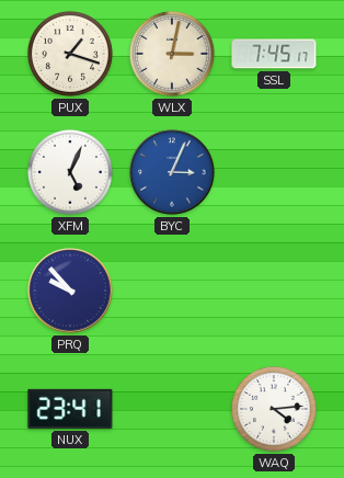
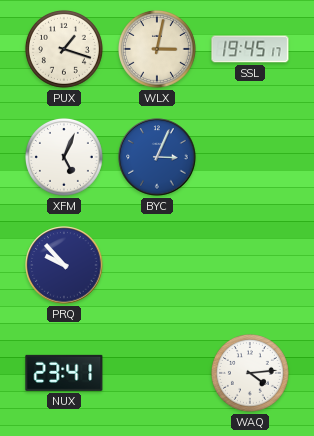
SSL: 7:45 -> 19:45 (250, 49)
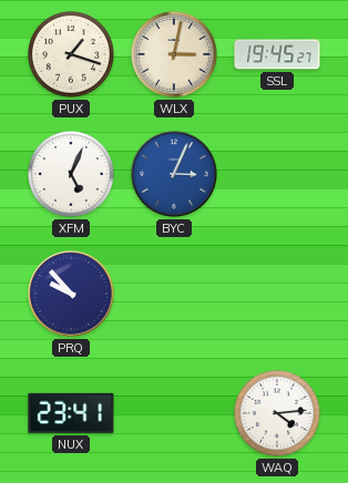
SSL: 19:45:17 -> 19:45:27 (277, 54)
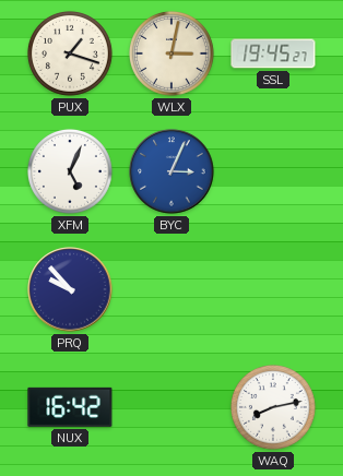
NUX: 23:41 -> 16:42 (70, 407)
WAQ: 4:14 -> 8:13 (273, 407)
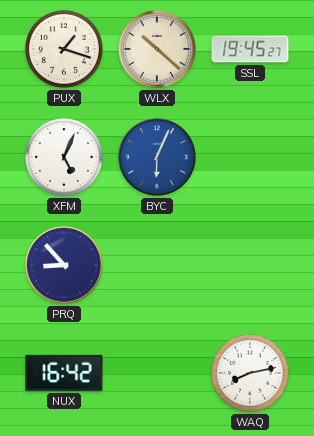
WLX: 3:02 -> 10:22 (157, 49)
BYC: 3:04 -> 6:04 (157, 157)
PRQ: 9:53 -> 8:53 (64, 265)
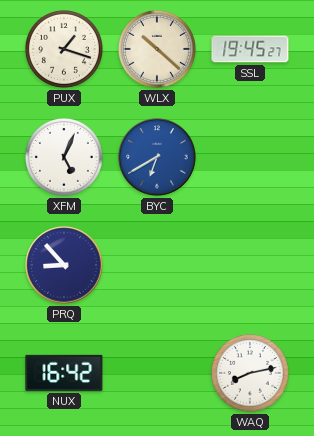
BYC: 6:04 -> 6:40 (157, 157)
